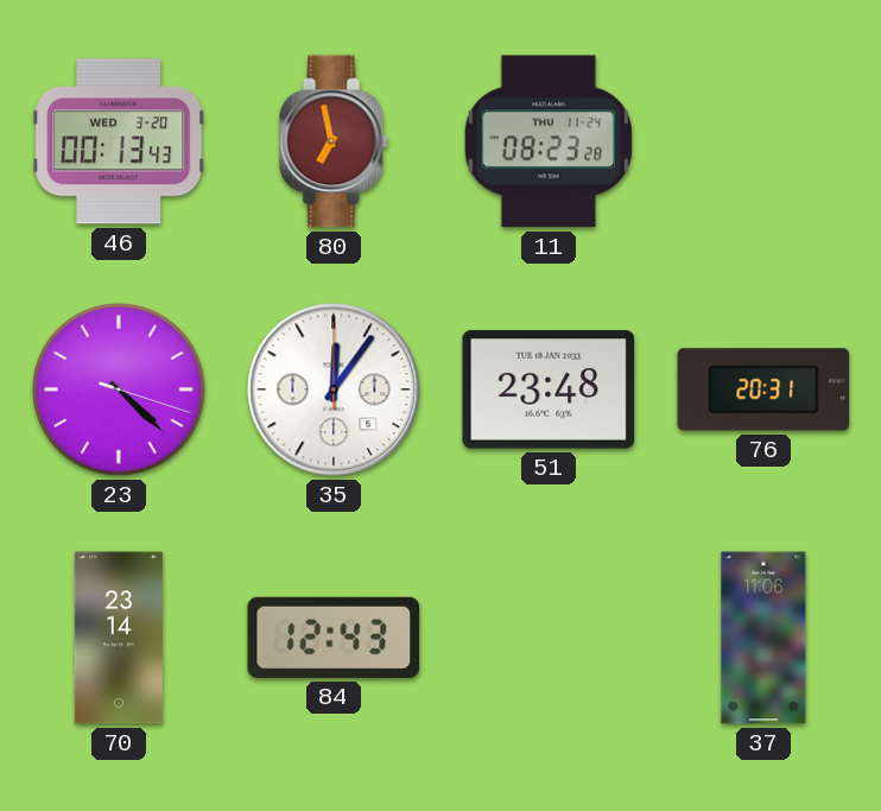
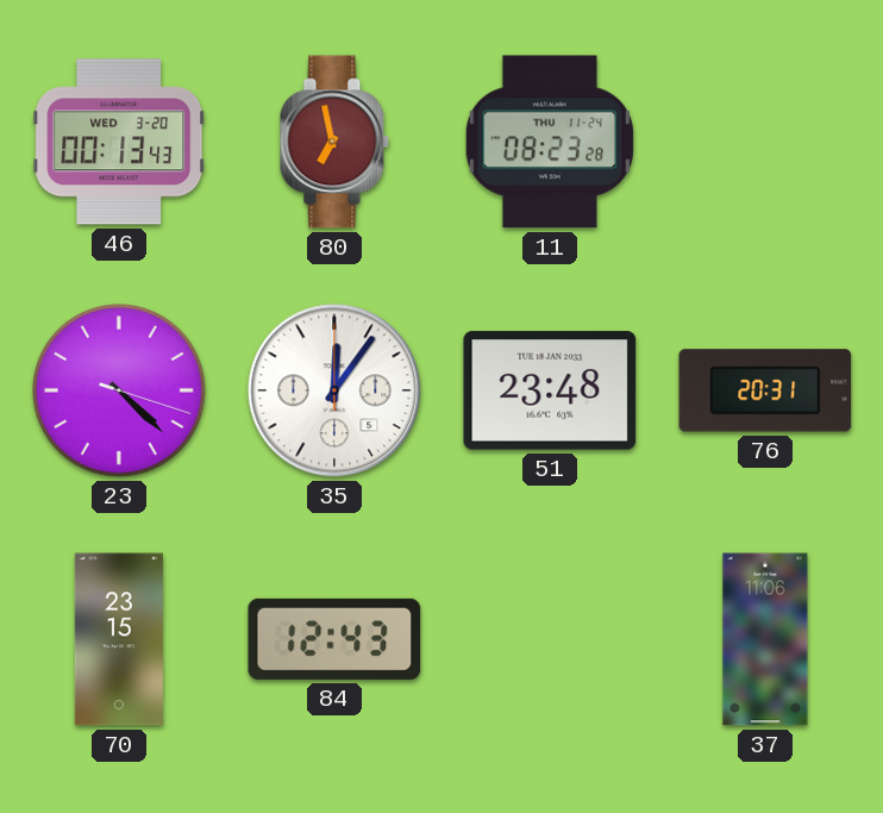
70: 23:14 -> 23:15 (119, 639)
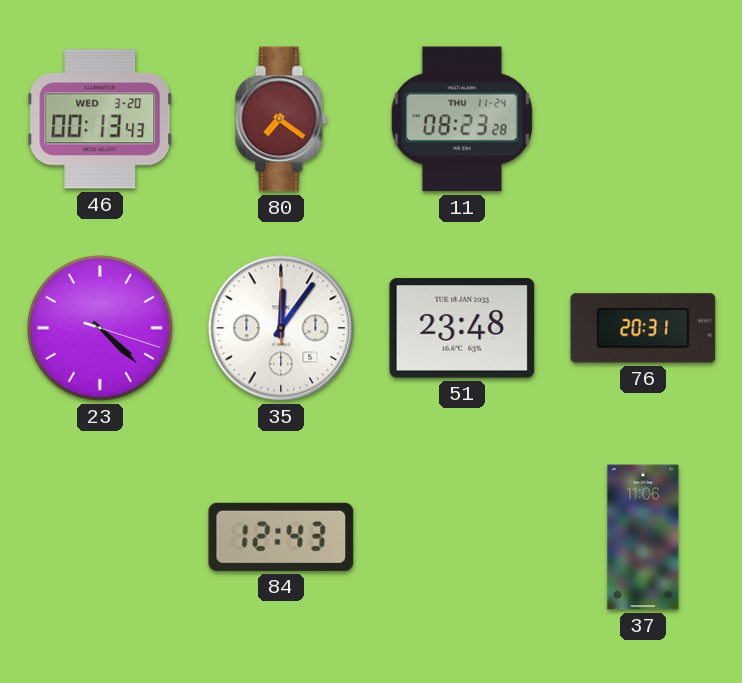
80: 6:58 -> 7:21 (281, 119)
70: 23:15 -> none (119, 639)
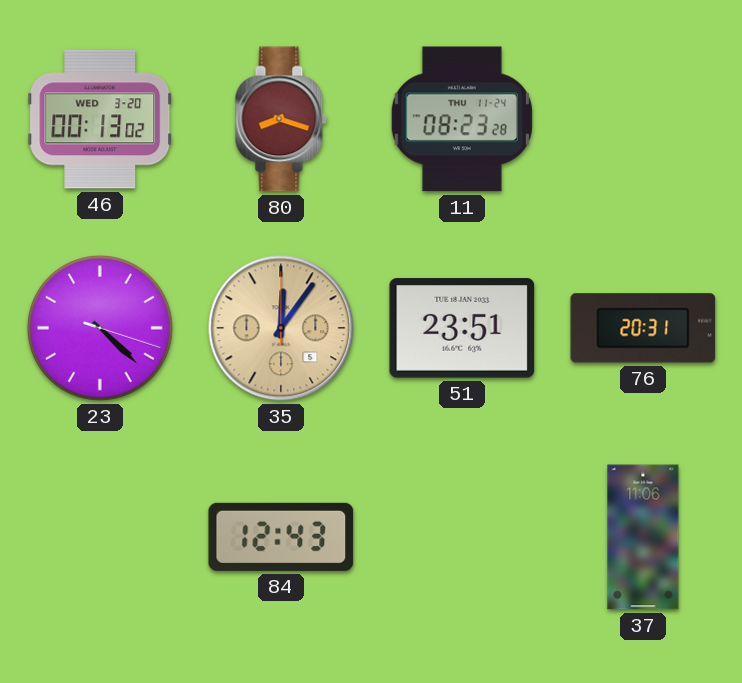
46: 00:13:43 -> 00:13:02 (100, 119)
80: 7:21 -> 8:18 (281, 119)
35 dial: white -> champagne (281, 328)
51: 23:48 -> 23:51 (462, 328)
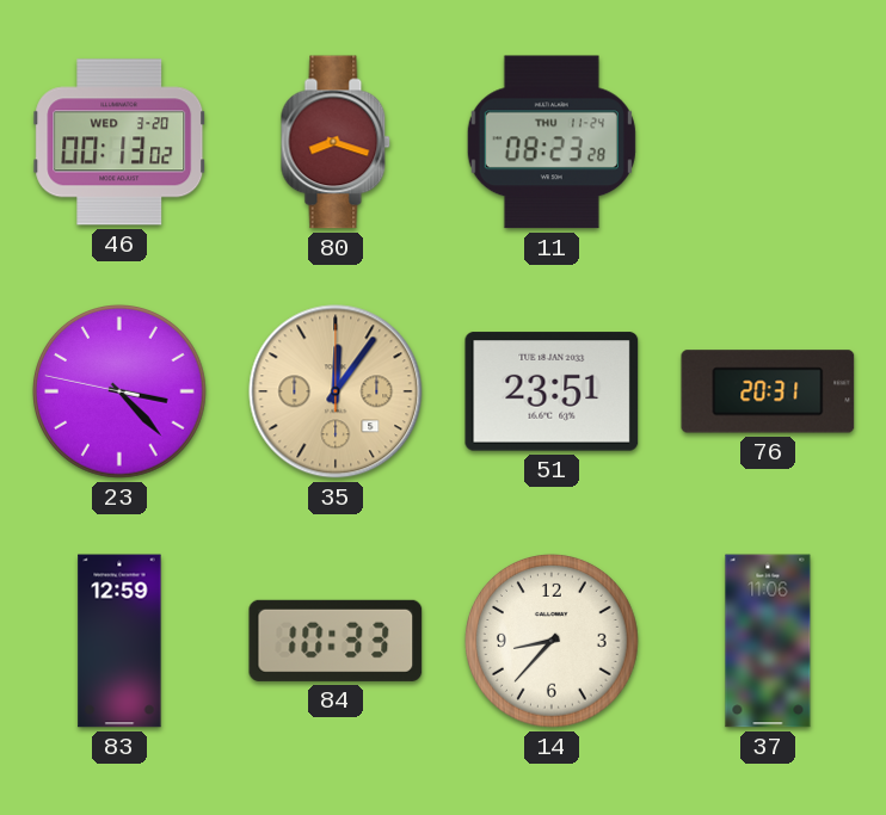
23: 4:22 -> 3:22 (119, 391)
83: none -> 12:59 (119, 641)
84: 12:43 -> 10:33 (336, 641)
14: none -> 8:37 (552, 641)
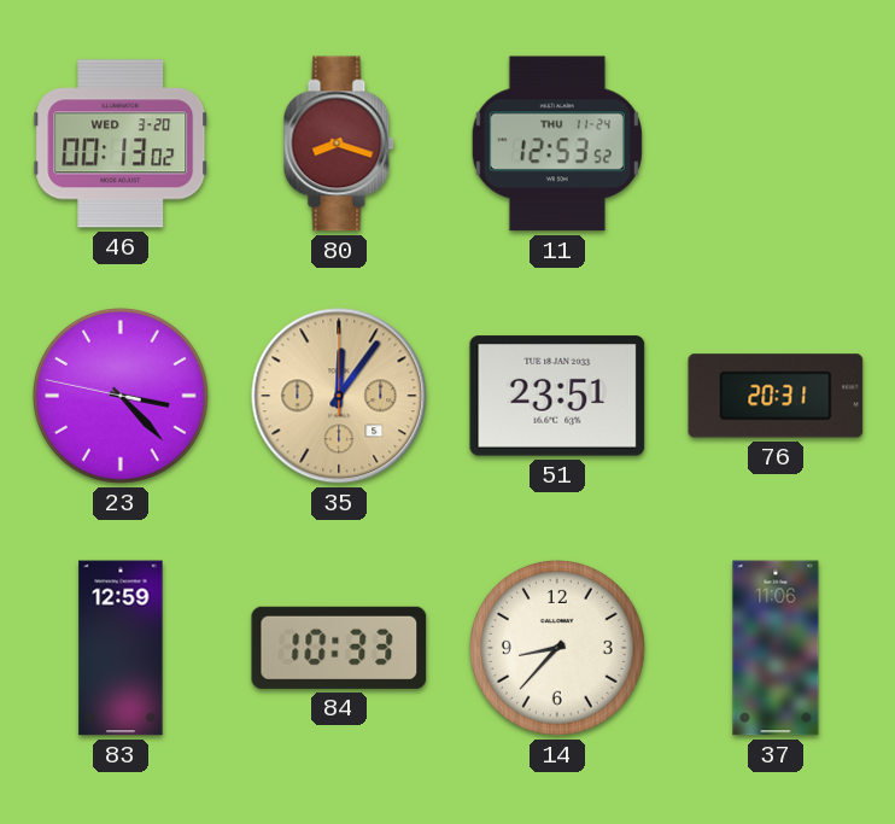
11: 08:23 -> 12:53 (557, 144)
